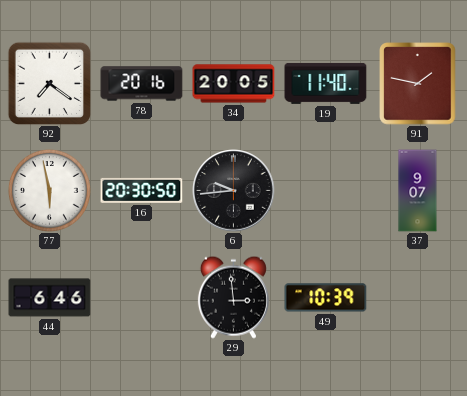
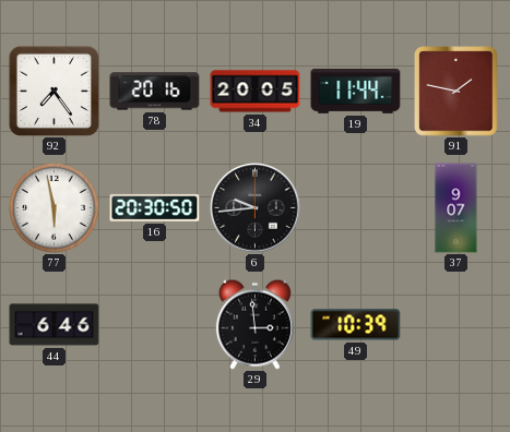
92: 7:21 -> 7:24 (54, 91)
19: 11:40 -> 11:44 (356, 91)
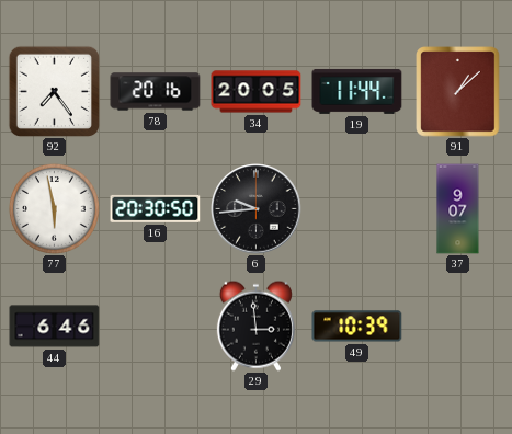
91: 1:47 -> 1:08 (458, 92)
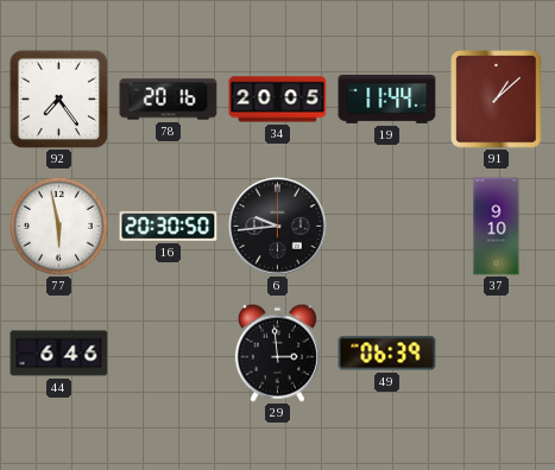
37: 9:07 -> 9:10 (497, 227)
49: 10:39 -> 06:39 (387, 354)
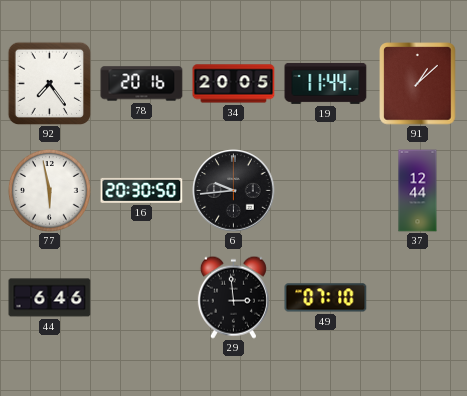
37: 9:10 -> 12:44 (418, 191)
49: 06:39 -> 07:10 (326, 298)
